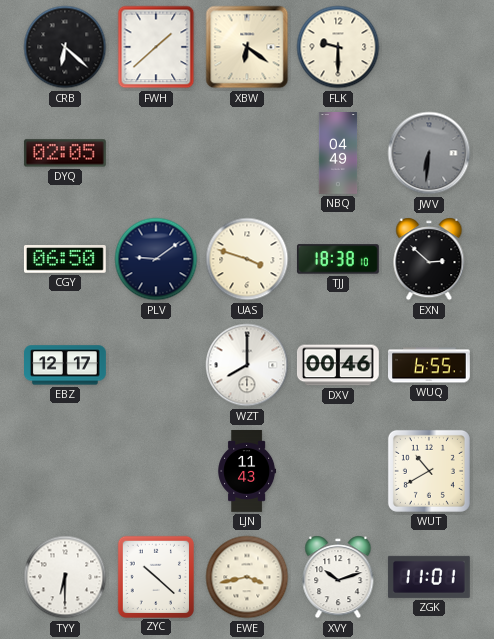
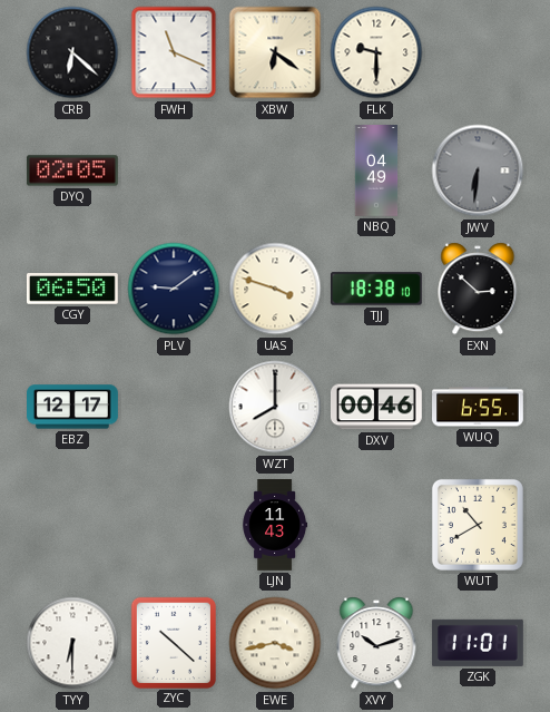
FWH: 1:38 -> 11:19 (174, 52)
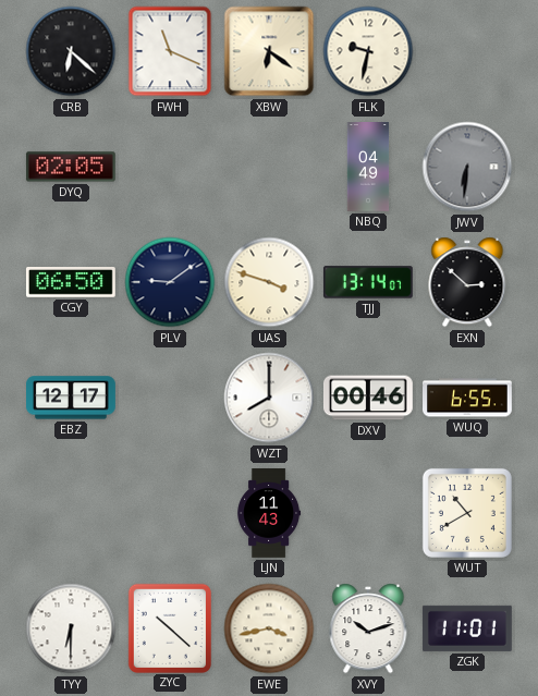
FLK: 9:30 -> 9:32 (368, 51)
TJJ: 18:38 -> 13:14 (368, 282)
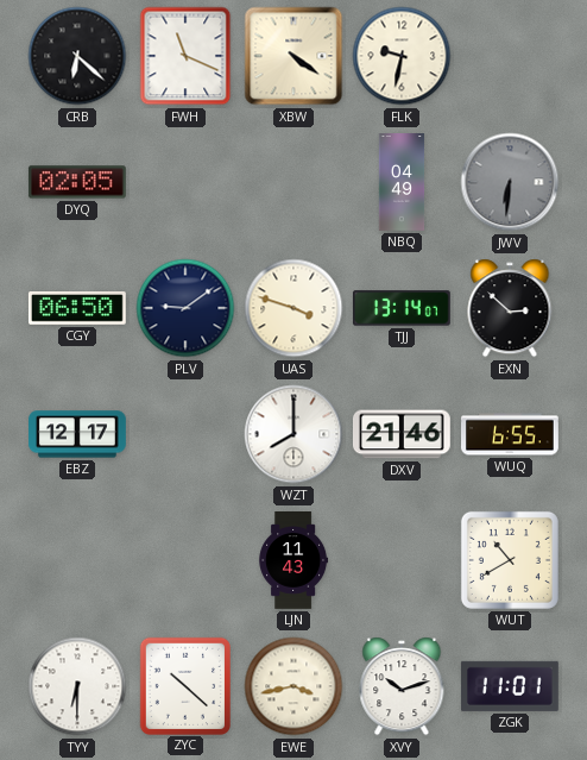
XBW: 6:21 -> 4:21 (293, 56)
DXV: 00:46 -> 21:46 (402, 434)
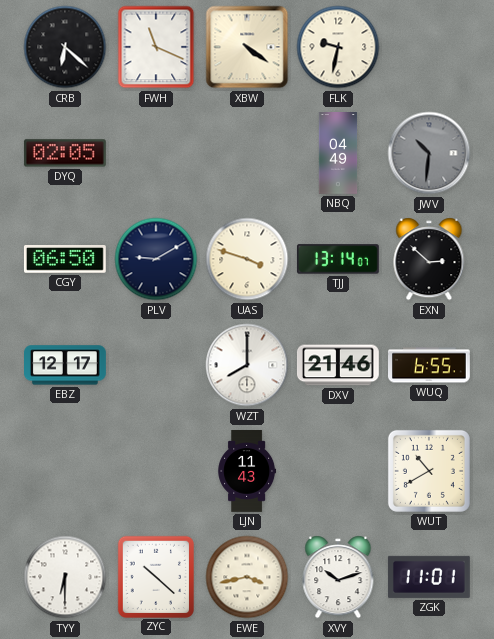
JWV: 6:31 -> 10:31 (429, 153)
PLV: 9:09 -> 9:10 (156, 259)
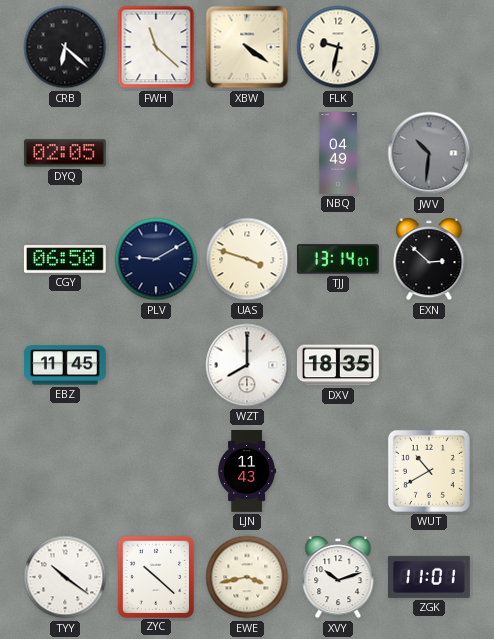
FWH: 11:19 -> 11:22 (156, 47)
EBZ: 12:17 -> 11:45 (66, 365)
DXV: 21:46 -> 18:35 (338, 365)
WUQ: 6:55 -> none (430, 365)
TYY: 6:30 -> 10:21 (65, 577)
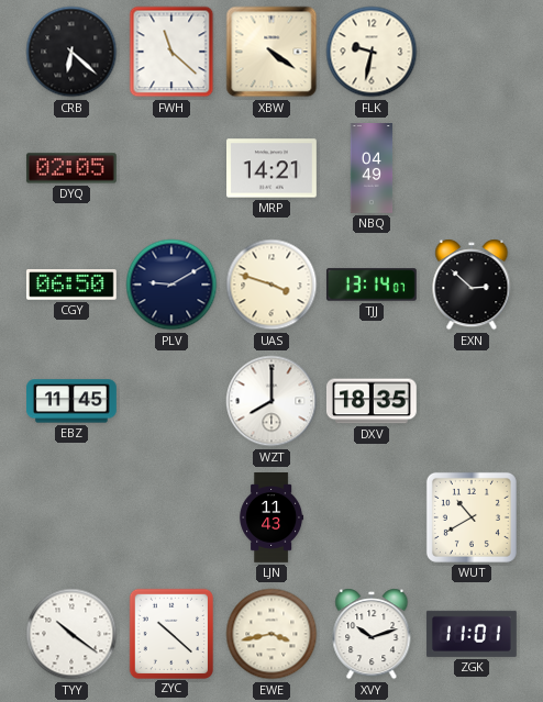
MRP: none -> 14:21 (273, 168)
JWV: 10:31 -> none (429, 153)
